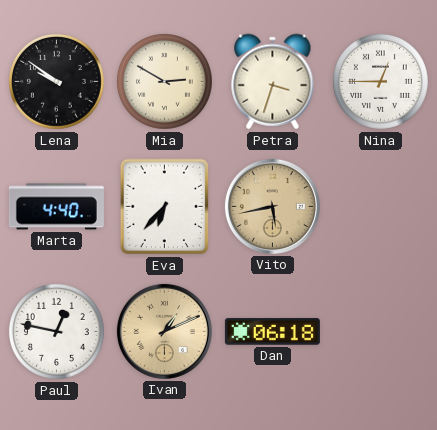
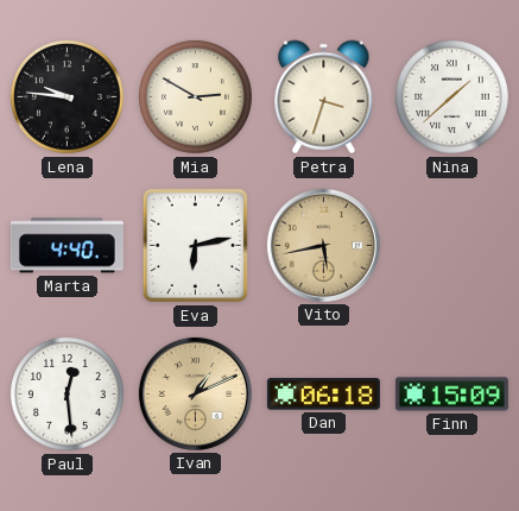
Lena: 9:51 -> 9:46 (67, 96)
Nina: 12:45 -> 1:38 (451, 96)
Eva: 6:37 -> 6:13 (196, 246)
Paul: 12:47 -> 12:29 (67, 393)
Finn: none -> 15:09 (451, 395)
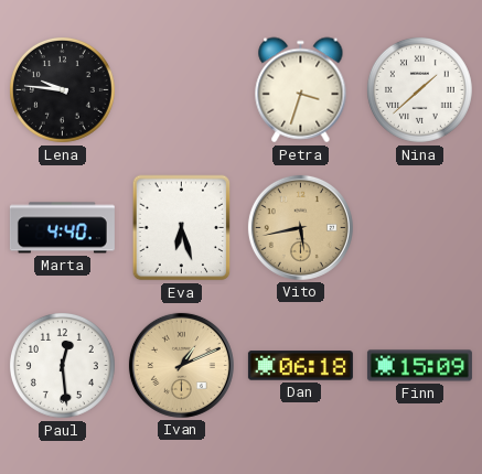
Mia: 2:50 -> none (195, 96)
Eva: 6:13 -> 6:27 (182, 228)
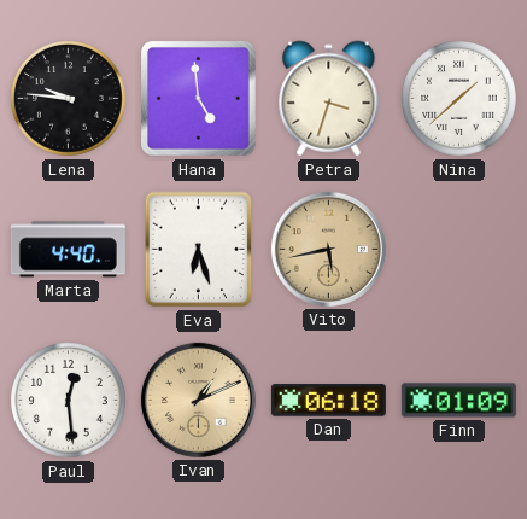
Hana: none -> 4:59 (199, 99)
Finn: 15:09 -> 01:09 (458, 401)
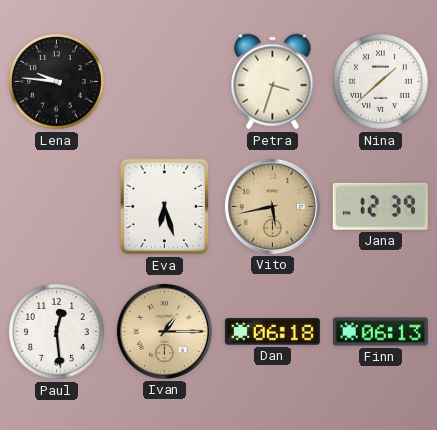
Hana: 4:59 -> none (199, 99)
Marta: 4:40 -> none (68, 250)
Jana: none -> 12:39 (380, 206)
Ivan: 1:11 -> 1:15 (164, 331)
Finn: 01:09 -> 06:13 (380, 332)
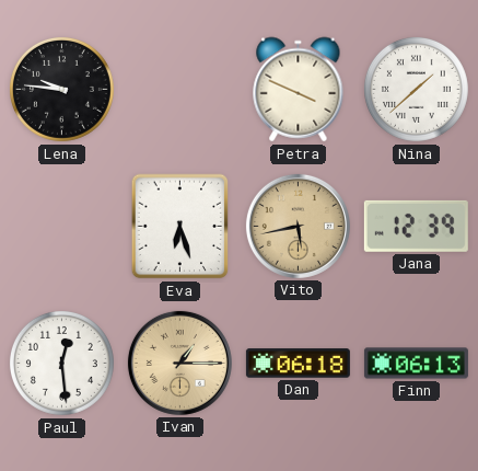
Petra: 3:33 -> 3:49 (299, 90)
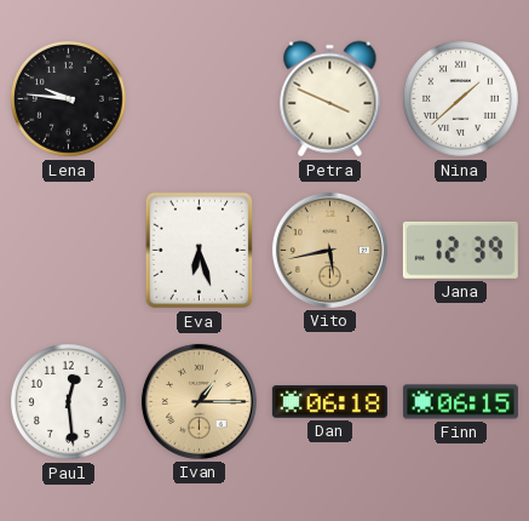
Finn: 06:13 -> 06:15 (460, 402)
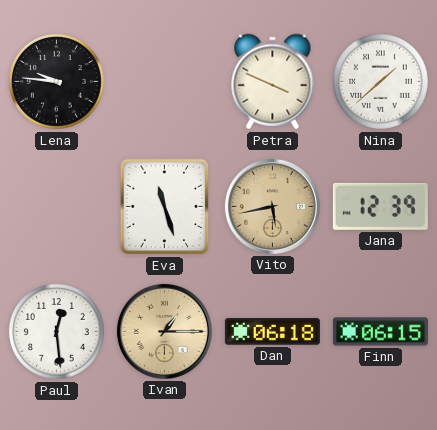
Eva: 6:27 -> 11:27 (165, 207)
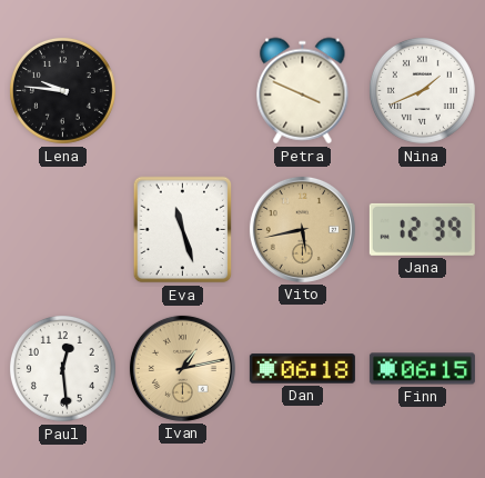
Nina: 1:38 -> 1:41 (422, 90)
Ivan: 1:15 -> 1:13 (182, 368)
